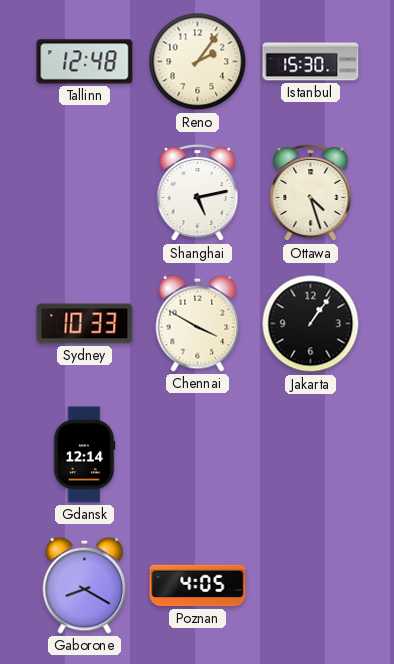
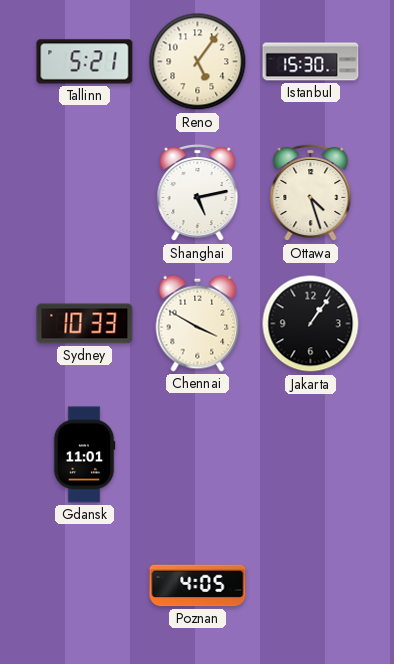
Tallinn: 12:48 -> 5:21 (85, 62)
Reno: 2:06 -> 5:06 (198, 62)
Gdansk: 12:14 -> 11:01 (84, 455)
Gaborone: 8:20 -> none (85, 585)
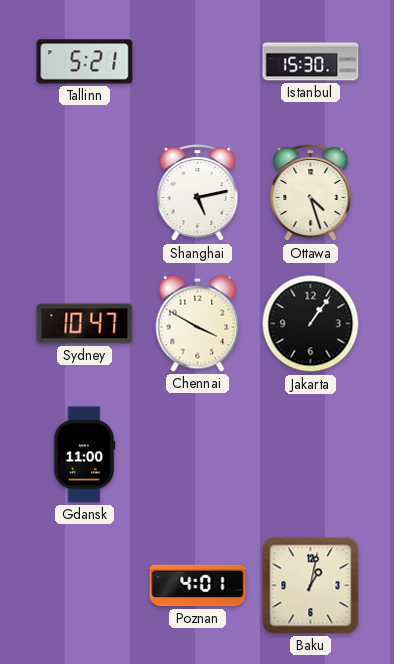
Reno: 5:06 -> none (198, 62)
Sydney: 10:33 -> 10:47 (85, 324)
Gdansk: 11:01 -> 11:00 (84, 455)
Poznan: 4:05 -> 4:01 (198, 586)
Baku: none -> 1:02 (311, 586)
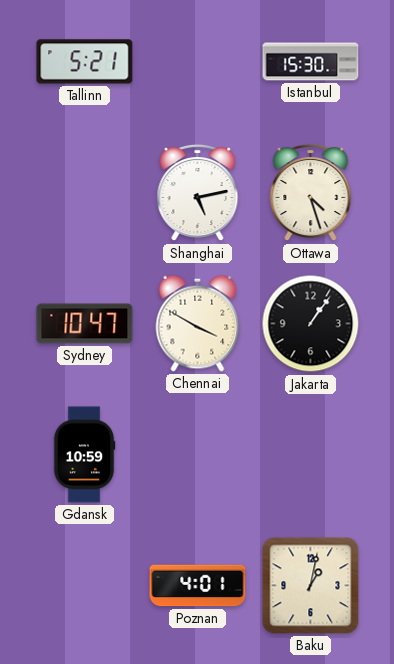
Gdansk: 11:00 -> 10:59 (84, 455)
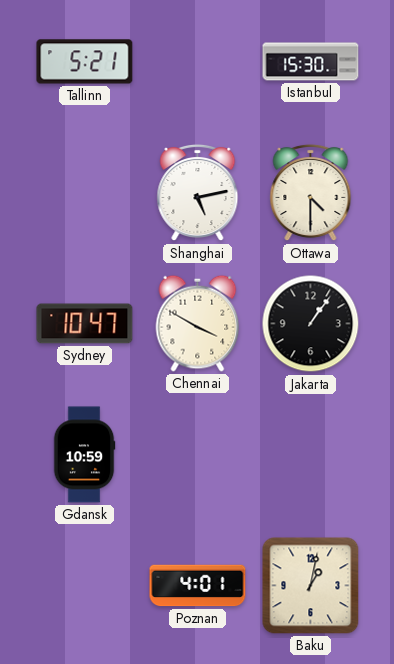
Ottawa: 4:27 -> 4:30 (311, 193)
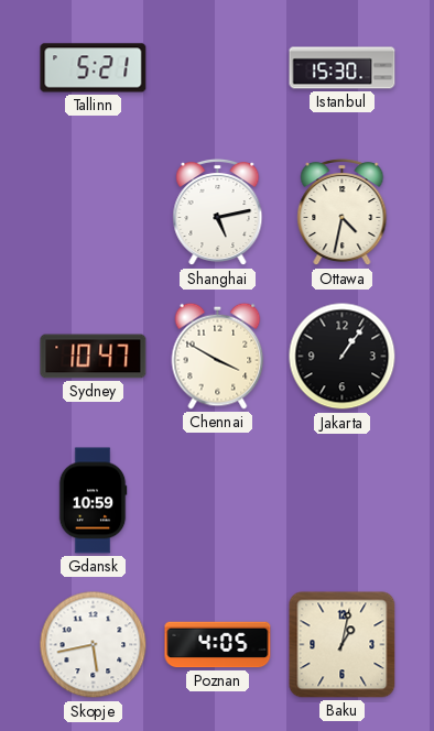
Ottawa: 4:30 -> 4:32 (343, 212)
Skopje: none -> 5:43 (94, 645)
Poznan: 4:01 -> 4:05 (218, 645)
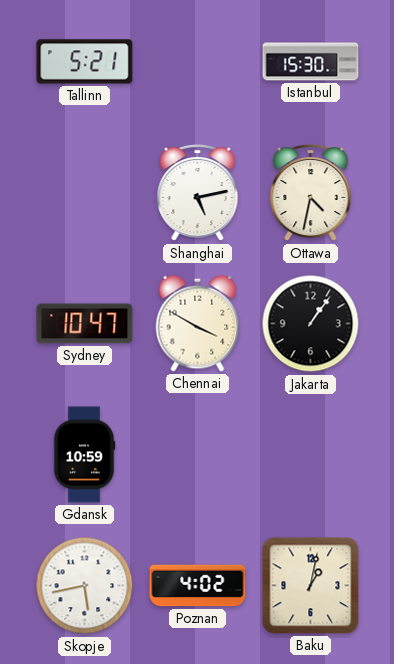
Poznan: 4:05 -> 4:02 (198, 586)
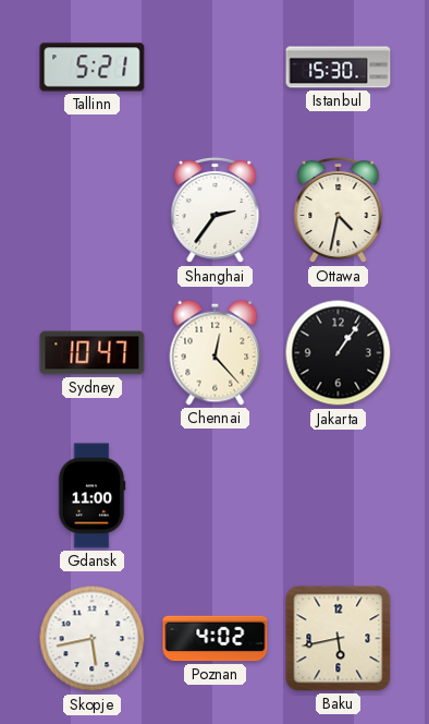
Shanghai: 5:13 -> 2:36 (216, 210)
Chennai: 3:50 -> 12:23 (216, 352)
Gdansk: 10:59 -> 11:00 (91, 496)
Baku: 1:02 -> 5:43 (339, 639)
